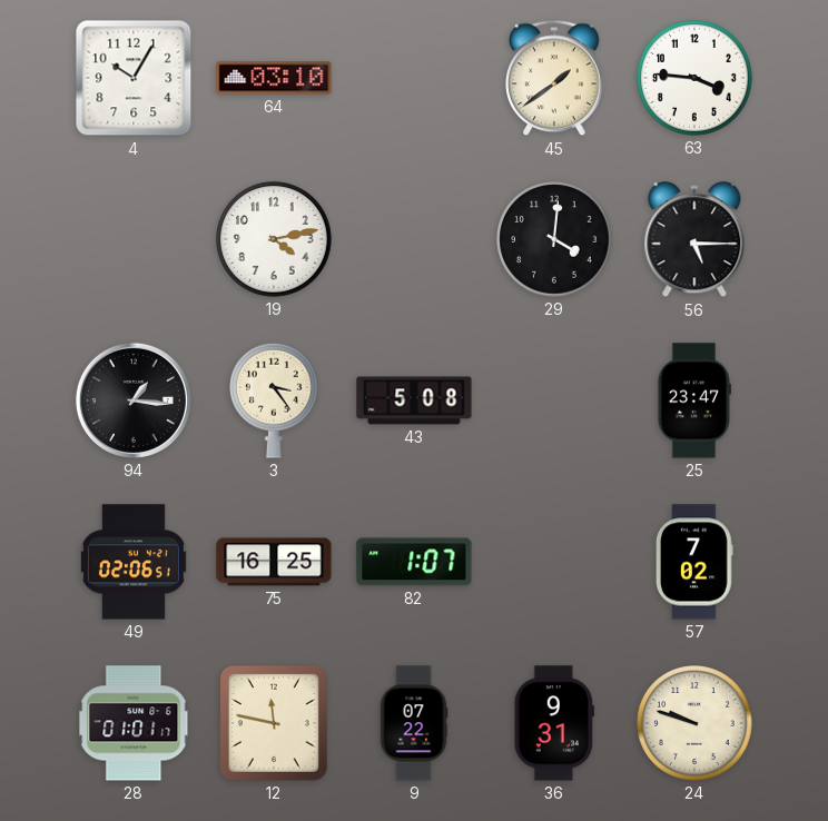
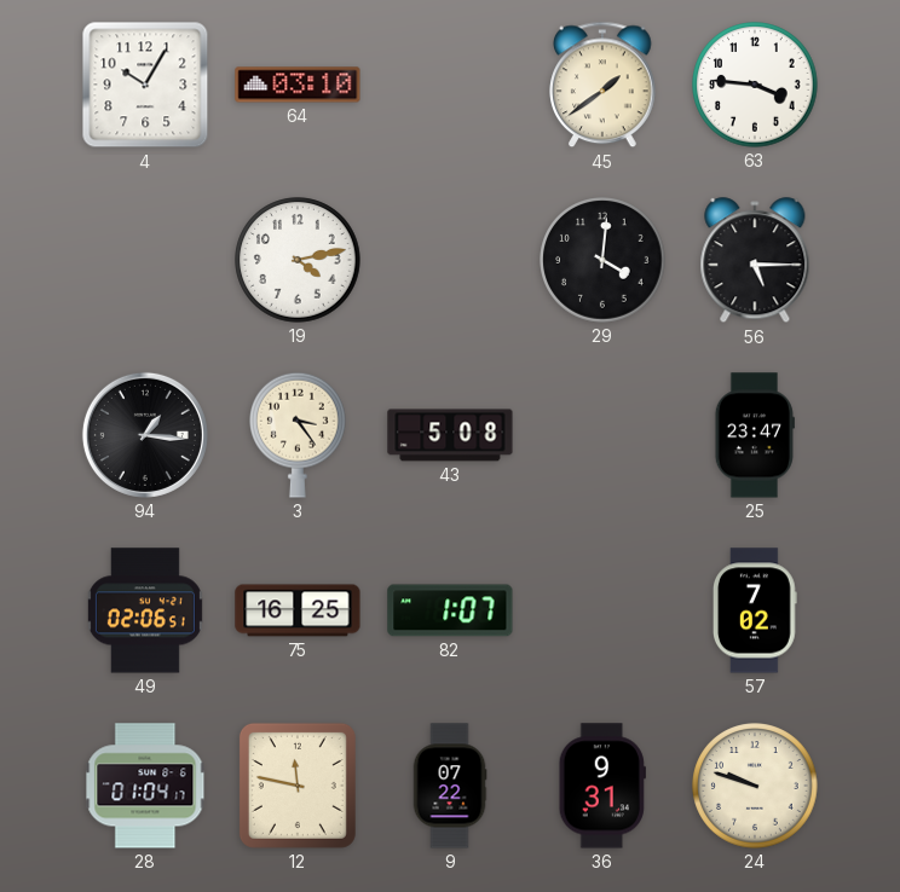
28: 01:01 -> 01:04 (145, 786)
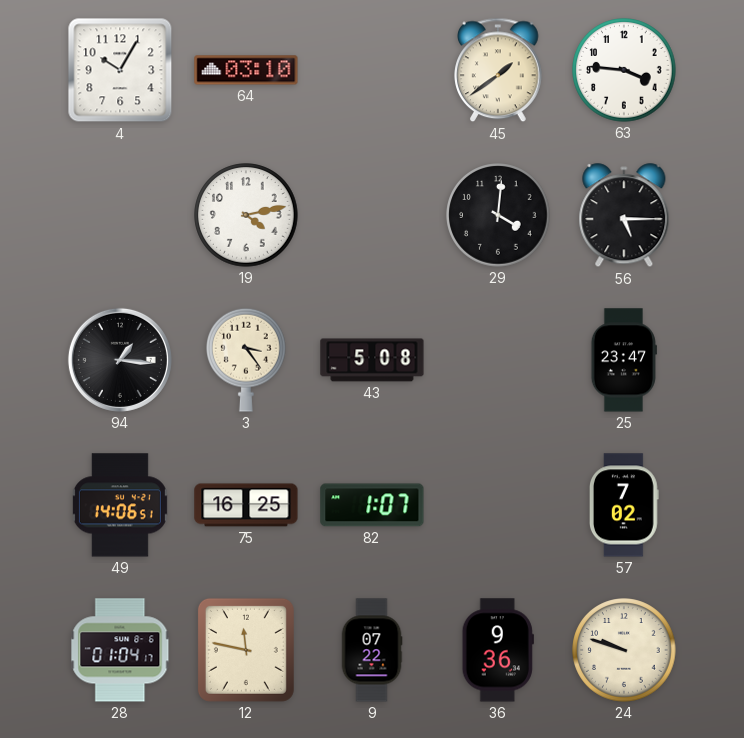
49: 02:06 -> 14:06 (120, 505)
36: 9:31 -> 9:36 (498, 650)
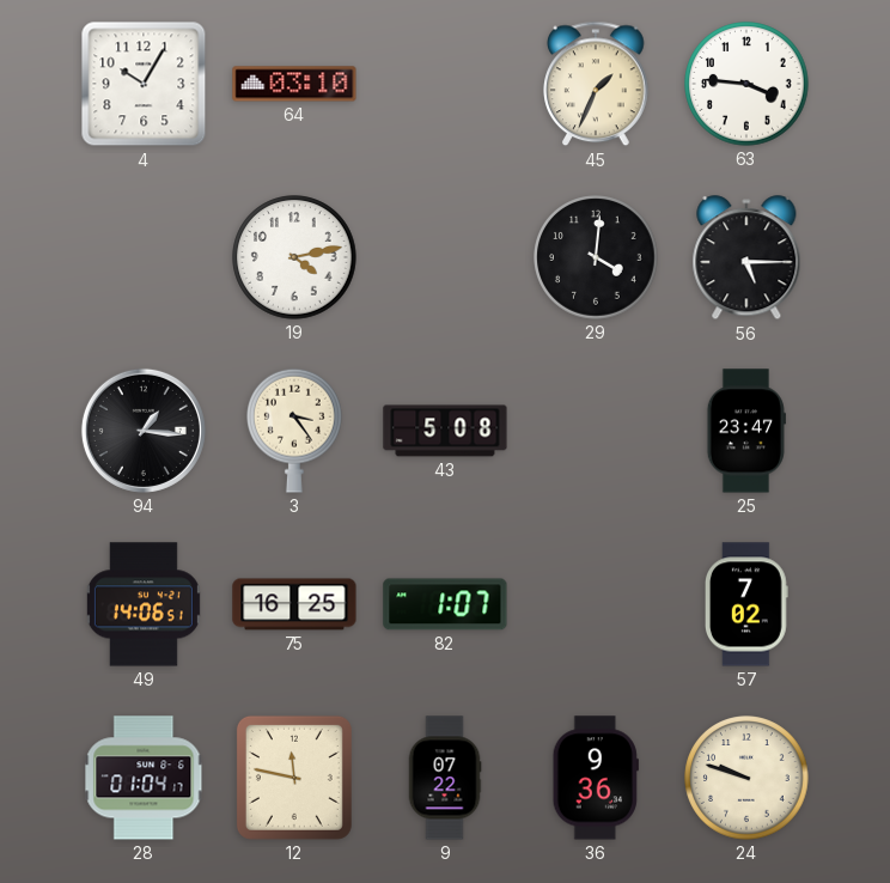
45: 1:39 -> 1:34 (596, 84)
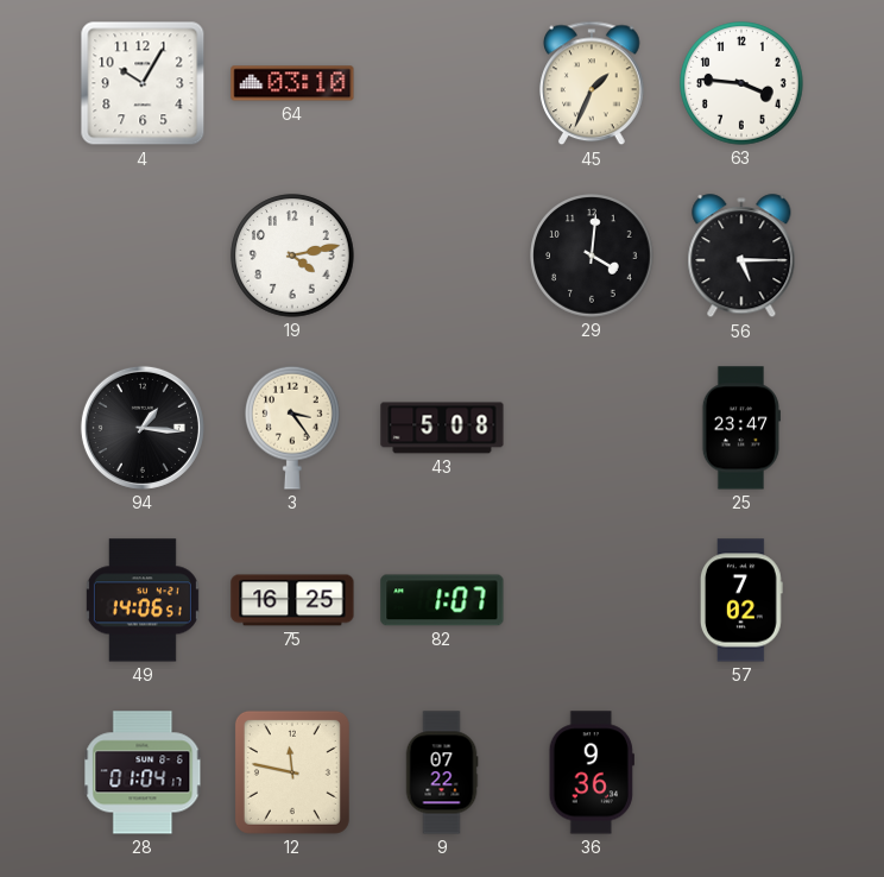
24: 9:48 -> none (746, 778)
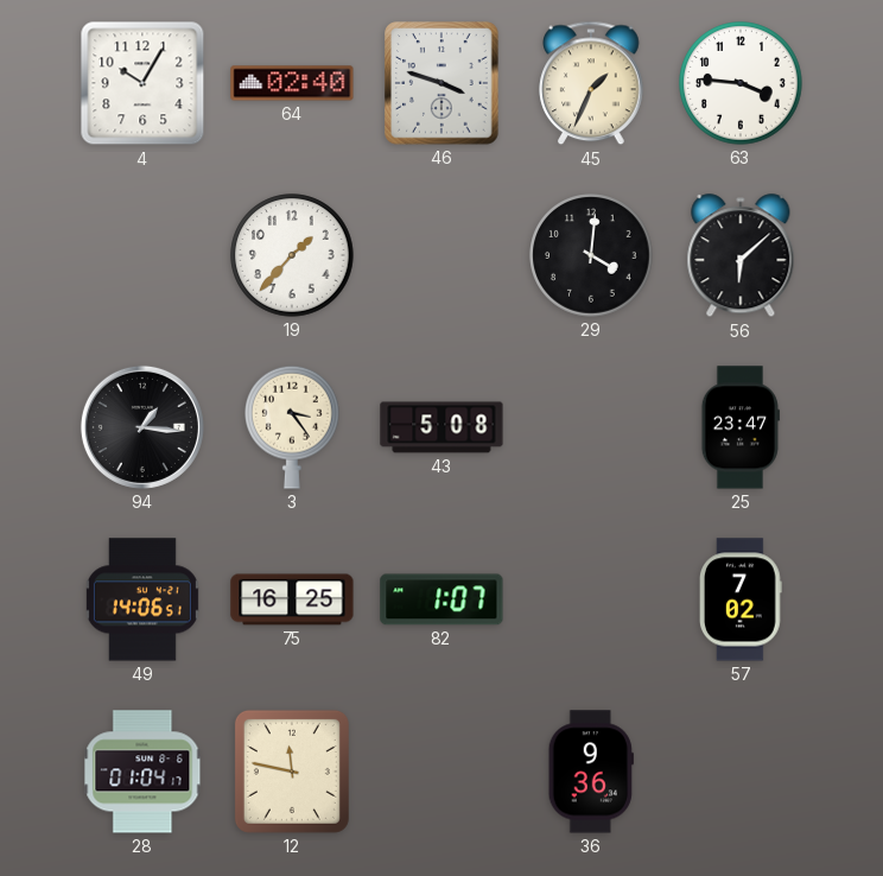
64: 03:10 -> 02:40 (292, 83)
46: none -> 3:48 (441, 83)
19: 4:13 -> 1:37 (292, 255)
56: 5:15 -> 6:08 (741, 256)
9: 07:22 -> none (442, 772)
